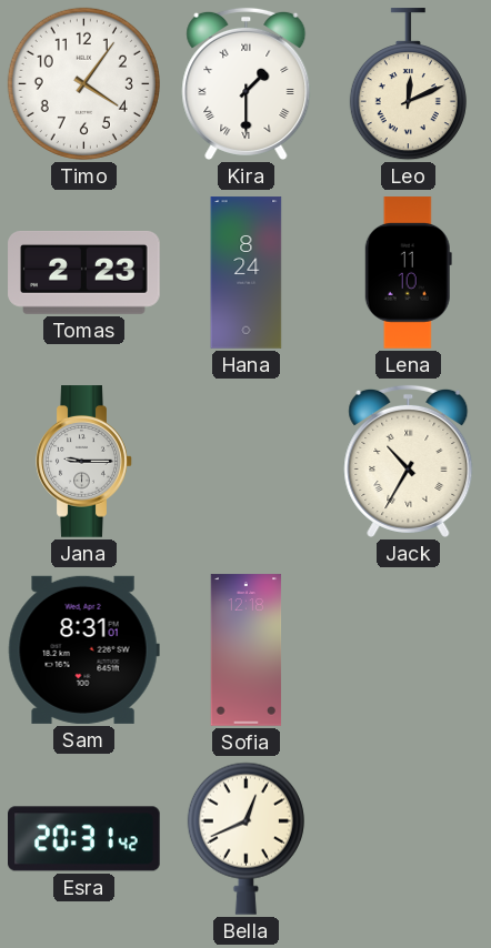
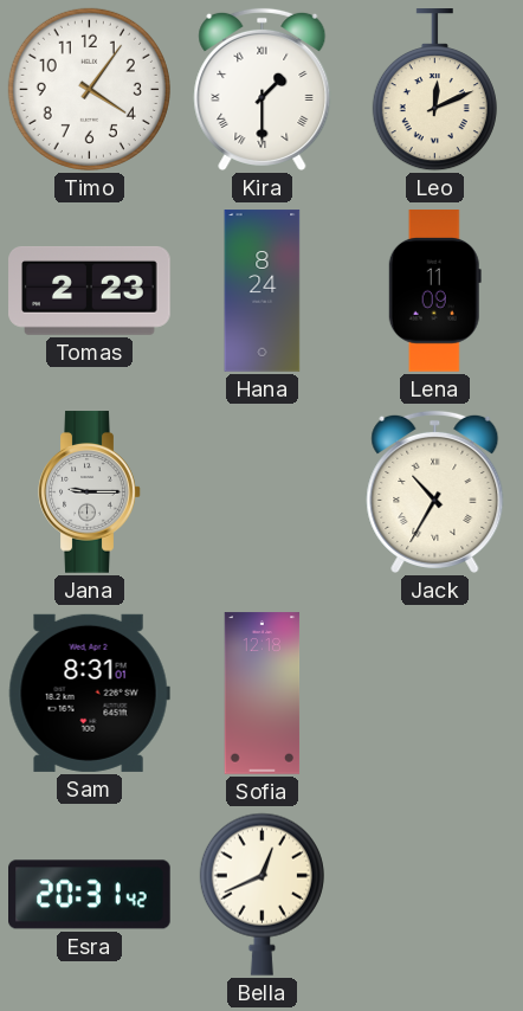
Lena: 11:10 -> 11:09 (434, 291)
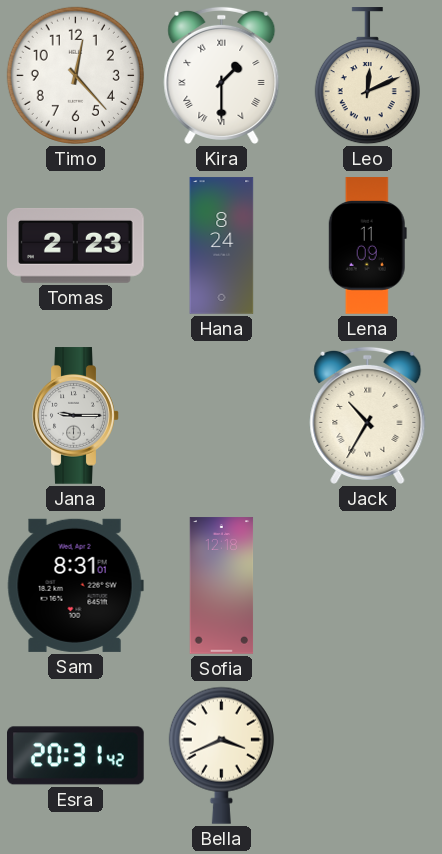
Timo: 4:06 -> 12:23 (75, 75)
Bella: 12:41 -> 3:41 (221, 755)
